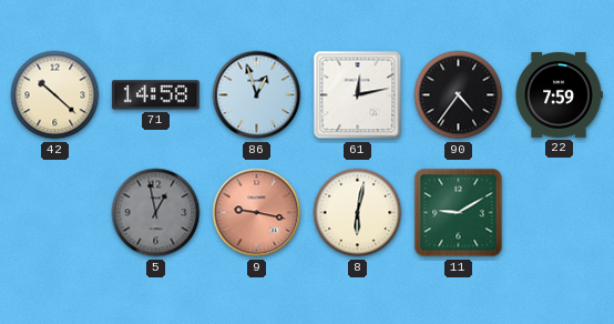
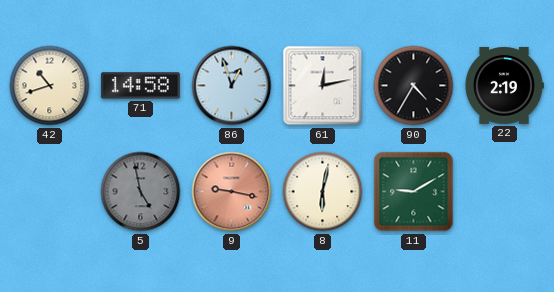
42: 10:22 -> 10:42 (50, 86)
90: 4:36 -> 4:35 (414, 86)
22: 7:59 -> 2:19 (504, 85)
5: 12:58 -> 4:58 (141, 192)
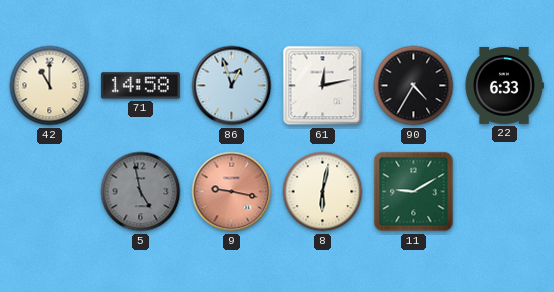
42: 10:42 -> 11:00 (50, 86)
22: 2:19 -> 6:33 (504, 85)
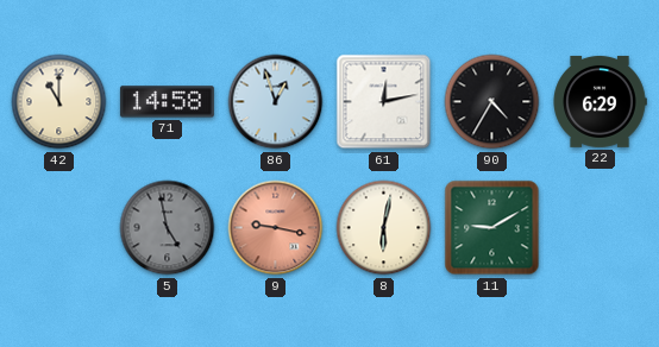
22: 6:33 -> 6:29 (600, 101)
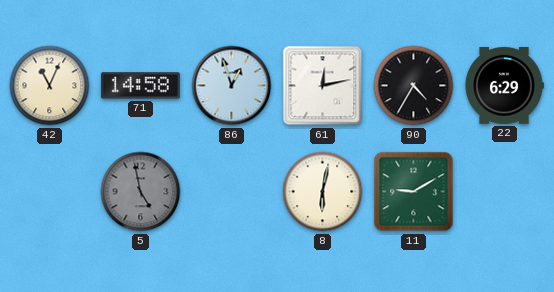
42: 11:00 -> 11:04 (50, 86)
9: 9:17 -> none (276, 228)
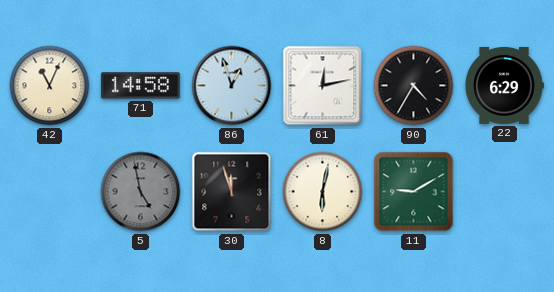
30: none -> 11:57 (232, 192)
